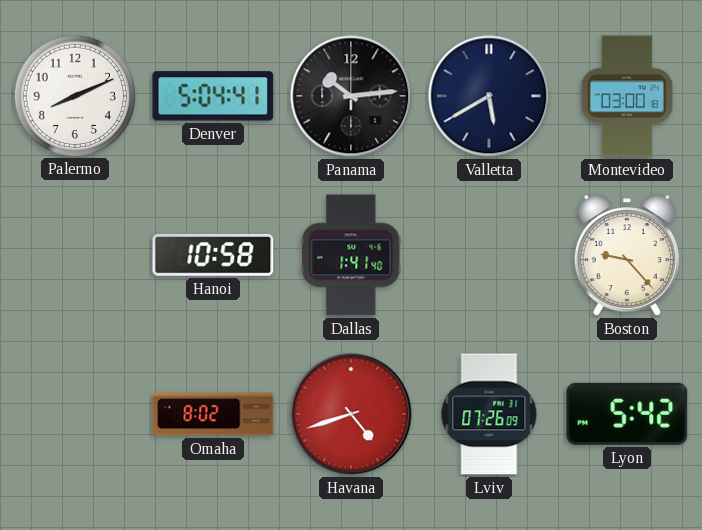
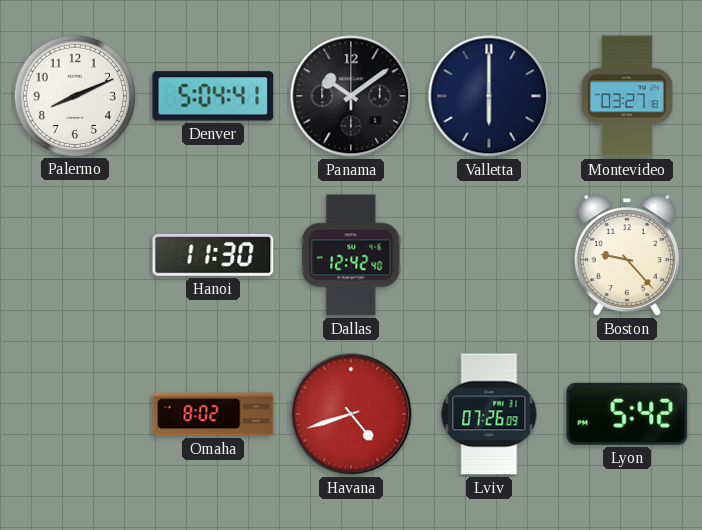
Panama: 10:14 -> 10:09 (351, 96)
Valletta: 5:40 -> 6:00 (489, 96)
Montevideo: 03:00 -> 03:27 (627, 96)
Hanoi: 10:58 -> 11:30 (213, 255)
Dallas: 1:41 -> 12:42 (351, 255)
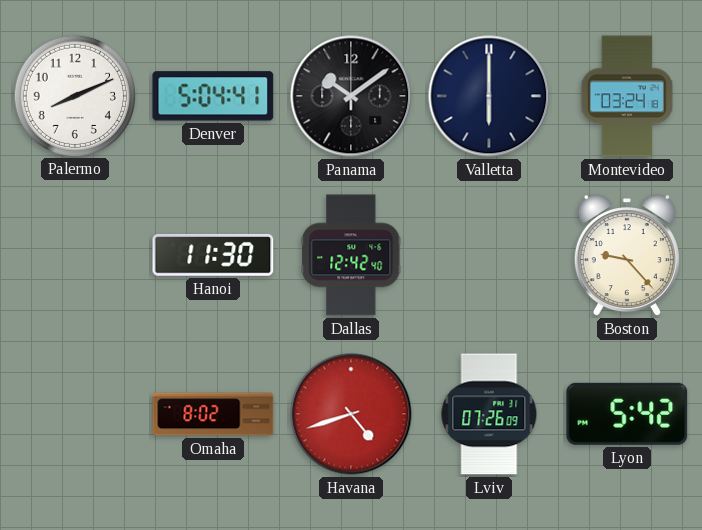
Montevideo: 03:27 -> 03:24 (627, 96)
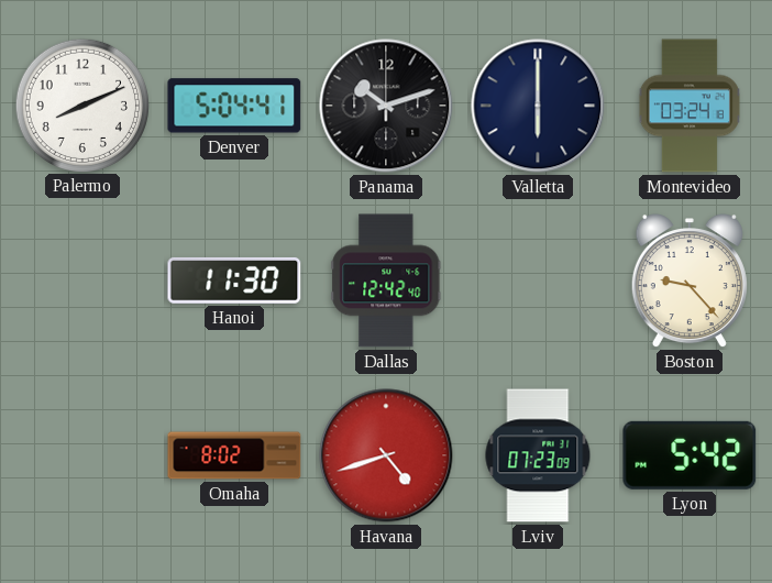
Panama: 10:09 -> 10:12 (386, 106)
Lviv: 07:26 -> 07:23 (538, 455)
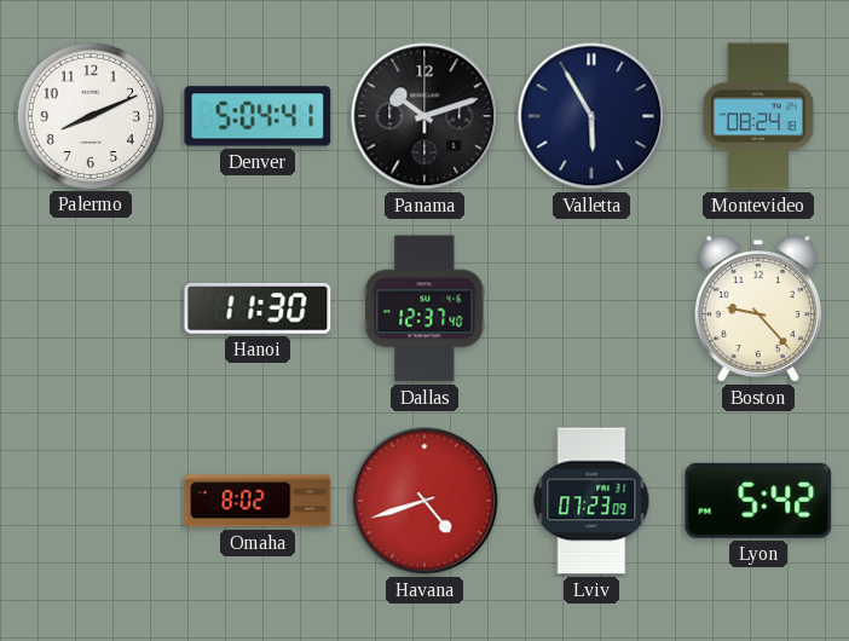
Valletta: 6:00 -> 5:55 (591, 116)
Montevideo: 03:24 -> 08:24 (758, 116)
Dallas: 12:42 -> 12:37 (424, 308)
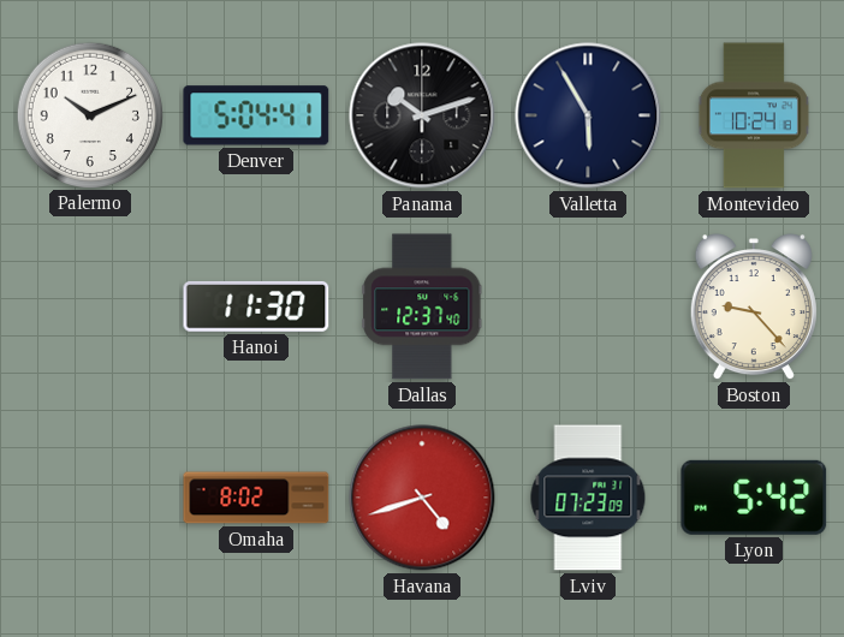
Palermo: 8:11 -> 10:11 (89, 114)
Montevideo: 08:24 -> 10:24 (754, 115)
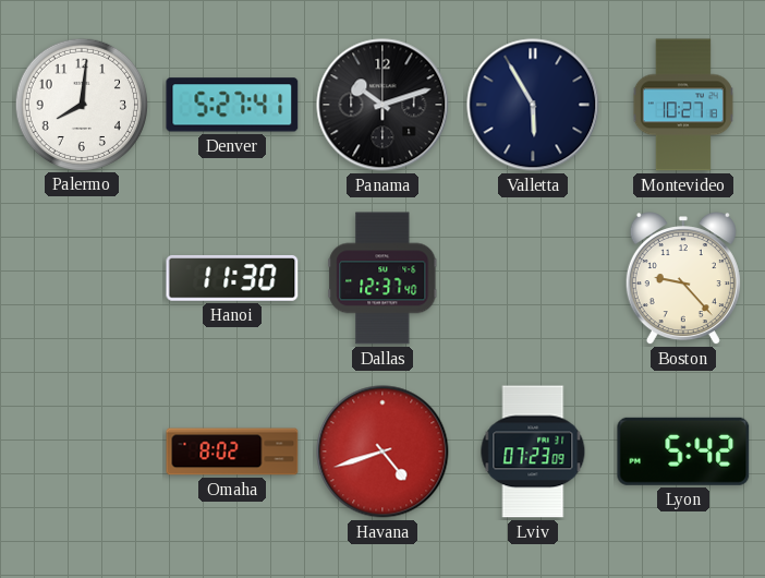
Palermo: 10:11 -> 8:01 (81, 104)
Denver: 5:04 -> 5:27 (232, 105)
Montevideo: 10:24 -> 10:27 (683, 105)
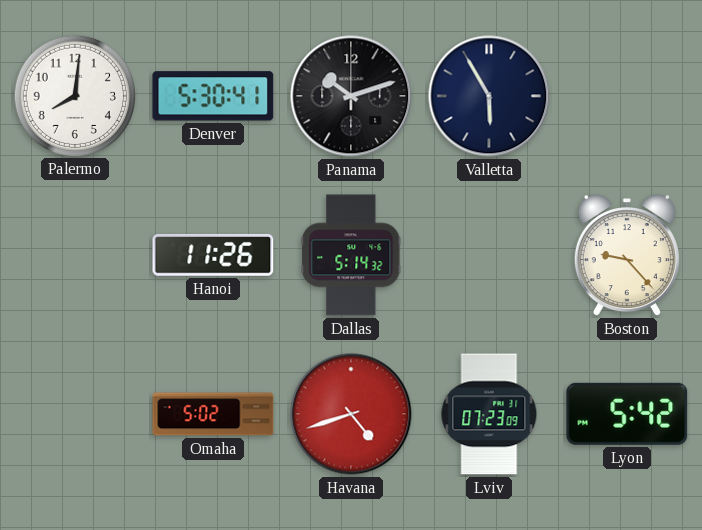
Denver: 5:27 -> 5:30 (213, 96)
Montevideo: 10:27 -> none (683, 105)
Hanoi: 11:30 -> 11:26 (213, 255)
Dallas: 12:37 -> 5:14 (351, 255)
Omaha: 8:02 -> 5:02 (213, 414)
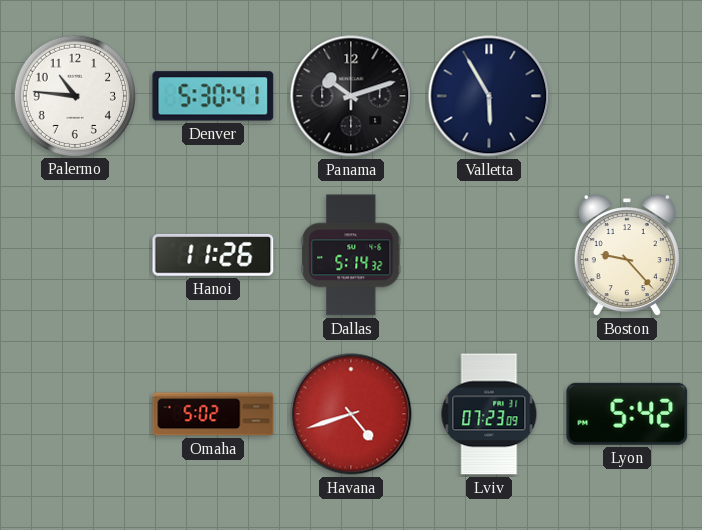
Palermo: 8:01 -> 10:46 (74, 95)
